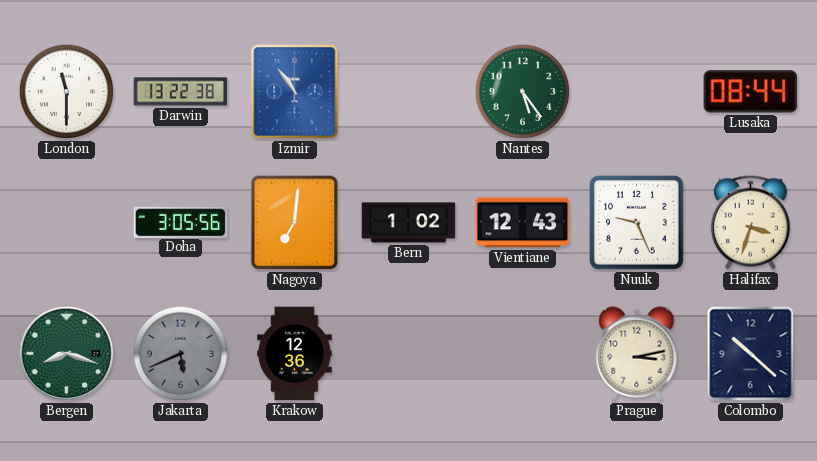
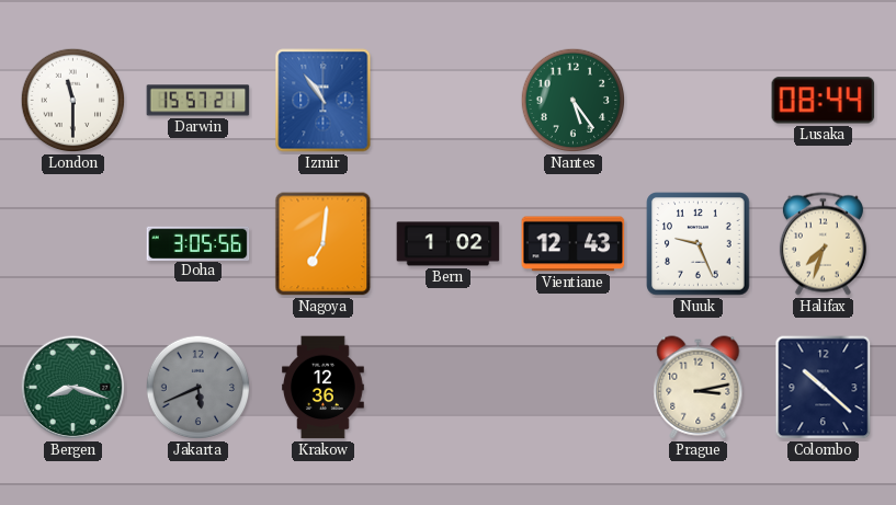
Darwin: 13:22 -> 15:57 (199, 101)
Halifax: 3:33 -> 7:33 (823, 244)
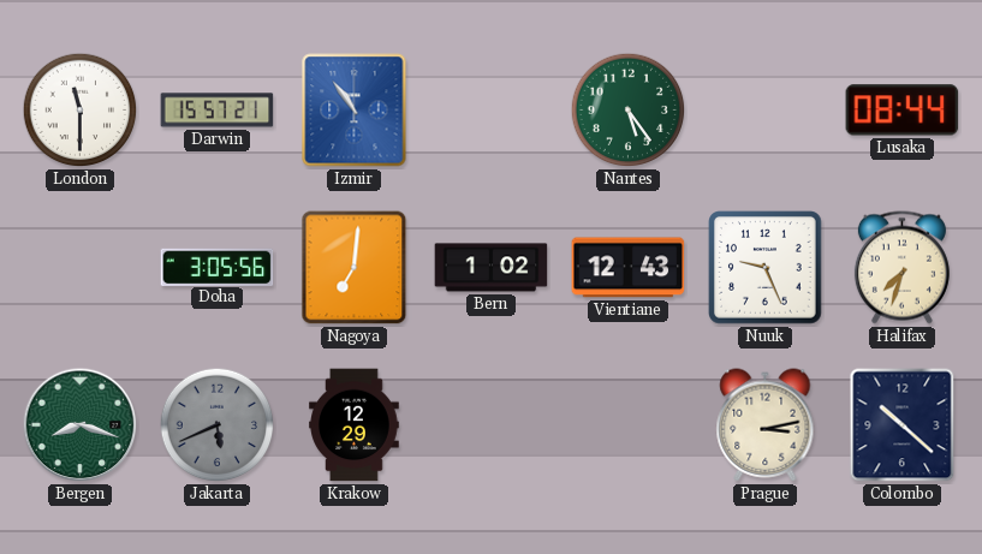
Krakow: 12:36 -> 12:29 (355, 425)
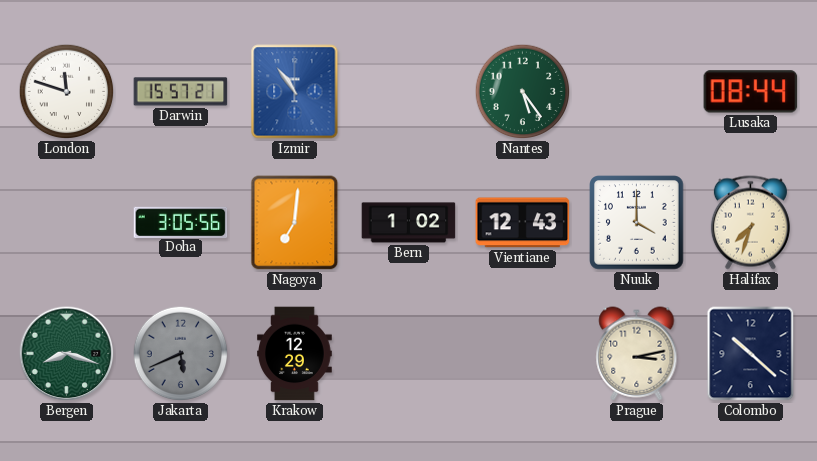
London: 11:30 -> 11:48 (67, 92)
Nuuk: 9:26 -> 4:00 (637, 223)
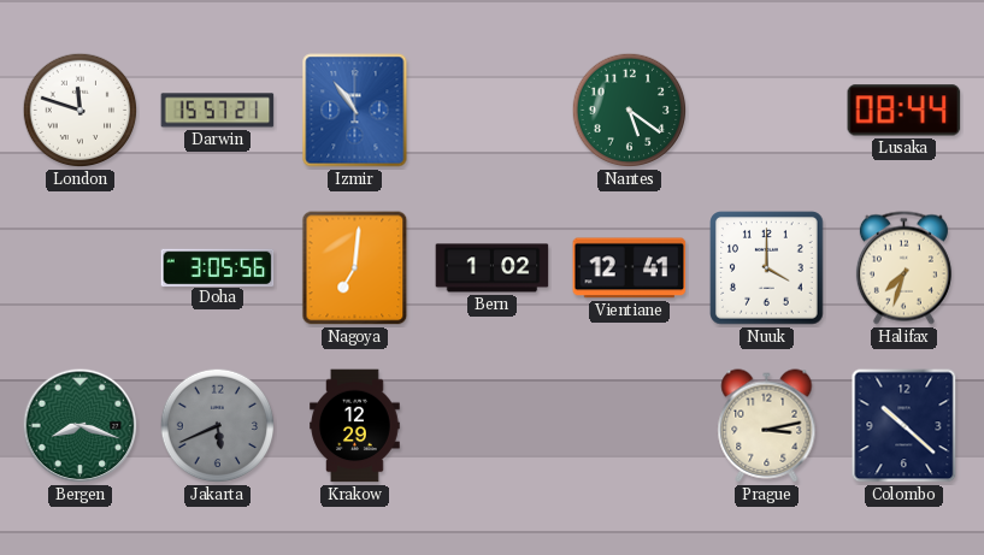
Nantes: 5:24 -> 5:21 (630, 111)
Vientiane: 12:43 -> 12:41 (630, 268)
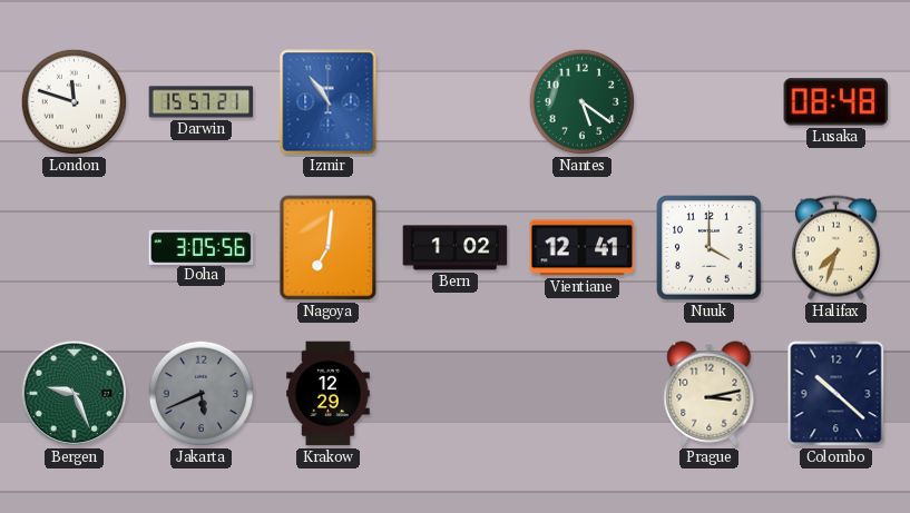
Lusaka: 08:44 -> 08:48 (836, 102)
Bergen: 8:18 -> 9:26 (75, 394)
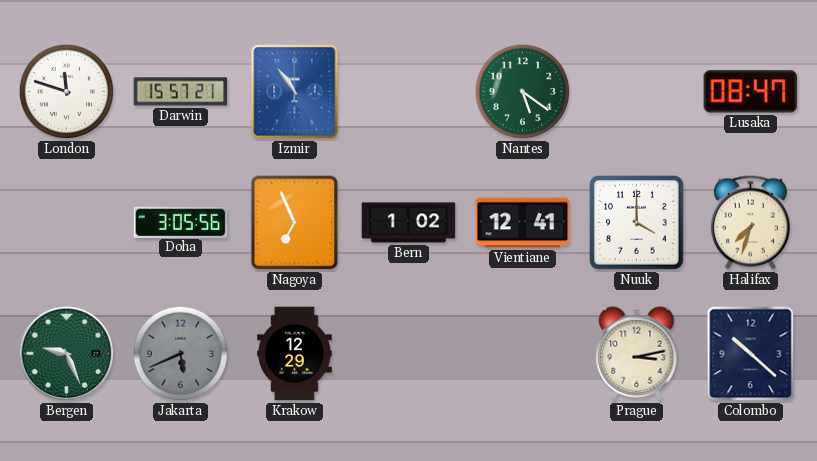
Lusaka: 08:48 -> 08:47 (751, 92)
Nagoya: 7:01 -> 6:56 (295, 223)
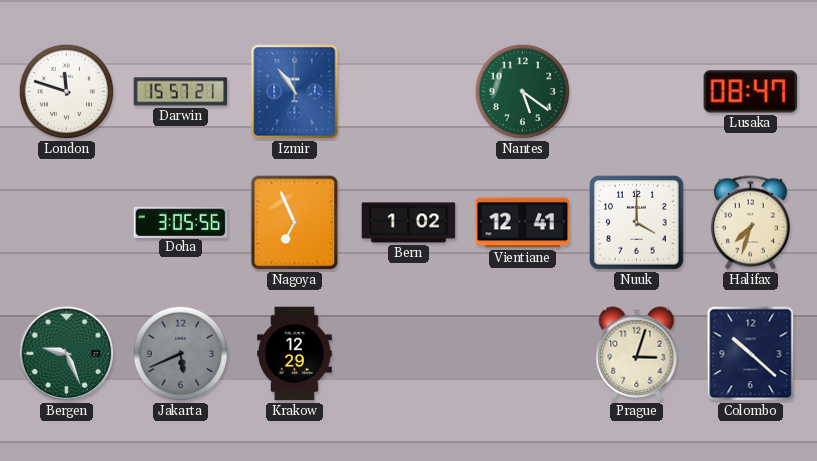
Prague: 3:13 -> 3:03 (637, 354)
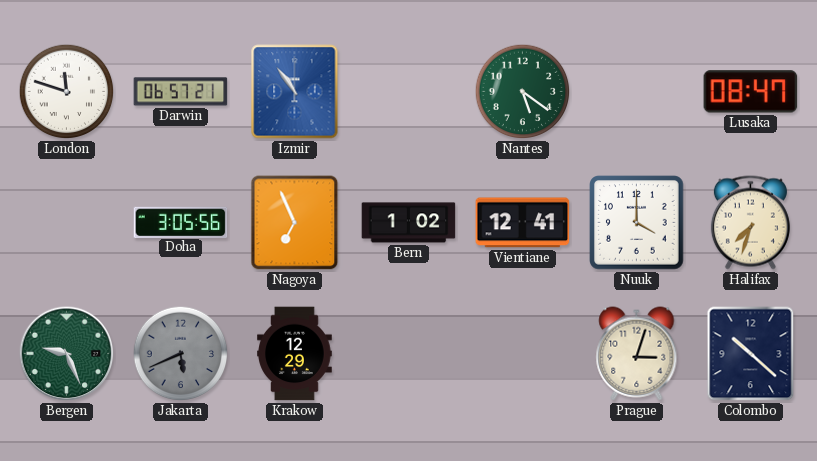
Darwin: 15:57 -> 06:57 (181, 92)
